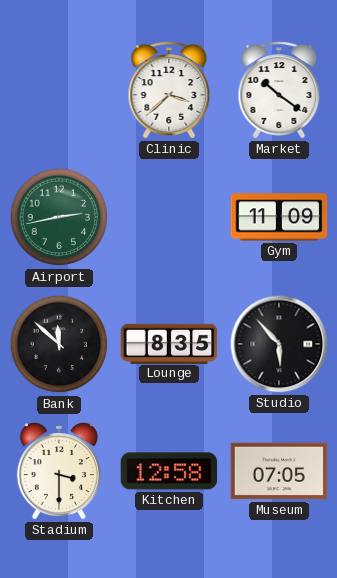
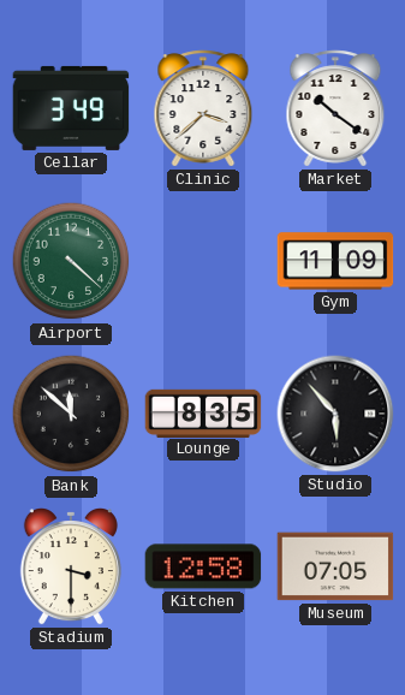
Cellar: none -> 3:49 (71, 108)
Airport: 2:43 -> 4:22 (71, 261)
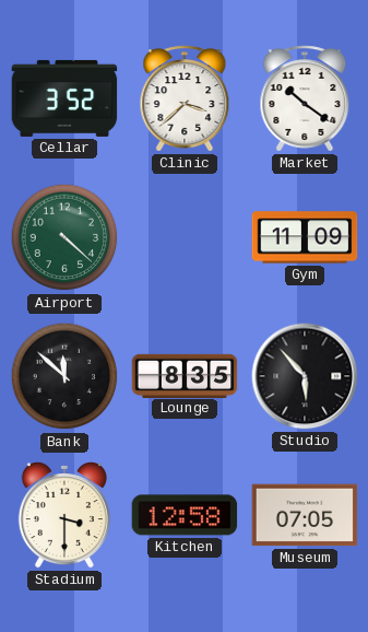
Cellar: 3:49 -> 3:52 (64, 98)
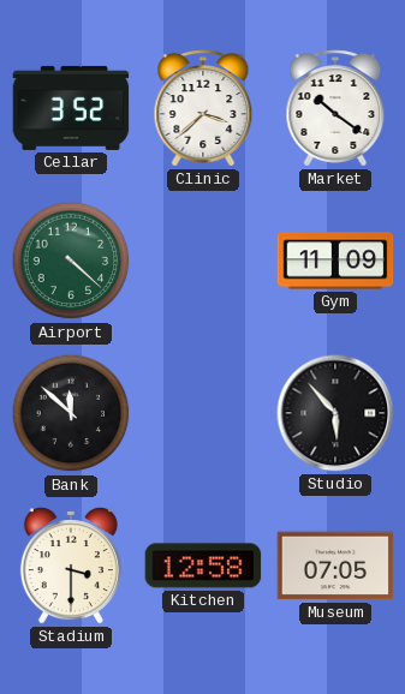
Lounge: 8:35 -> none (185, 375)
